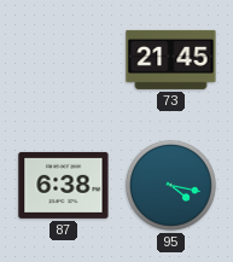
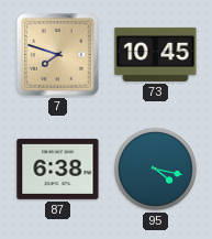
7: none -> 7:48 (58, 55)
73: 21:45 -> 10:45 (156, 54)
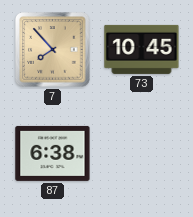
7: 7:48 -> 7:53 (53, 50)
95: 4:17 -> none (155, 169)
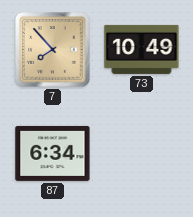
73: 10:45 -> 10:49 (142, 49)
87: 6:38 -> 6:34 (53, 153)
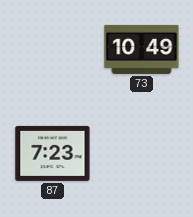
7: 7:53 -> none (53, 50)
87: 6:34 -> 7:23 (53, 153)
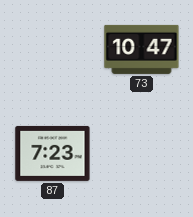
73: 10:49 -> 10:47 (142, 49)
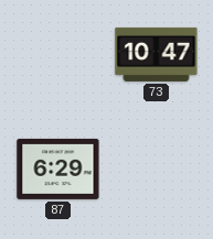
87: 7:23 -> 6:29 (58, 169)
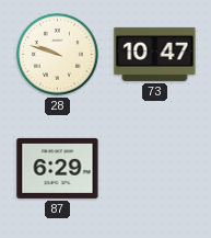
28: none -> 9:48 (57, 54)
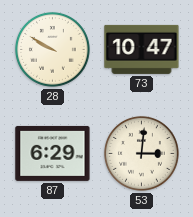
28: 9:48 -> 9:50 (52, 49)
53: none -> 3:01 (141, 153)
